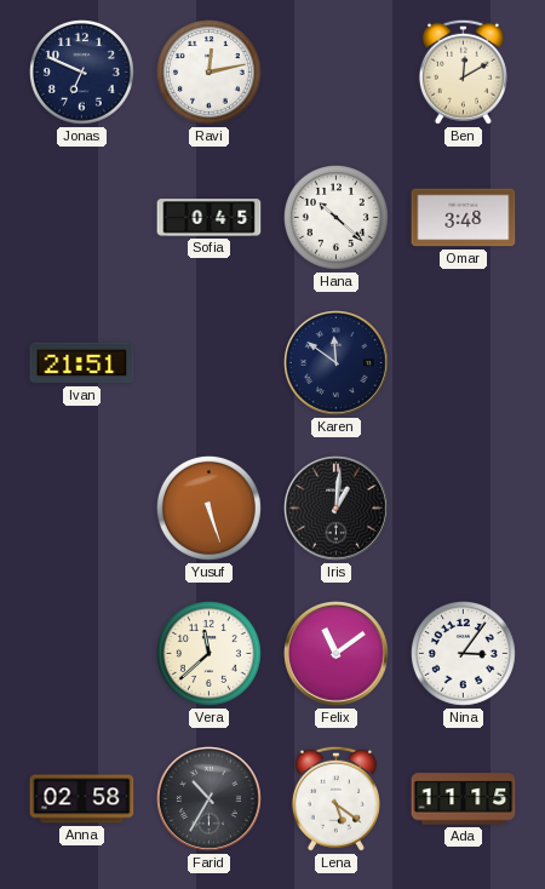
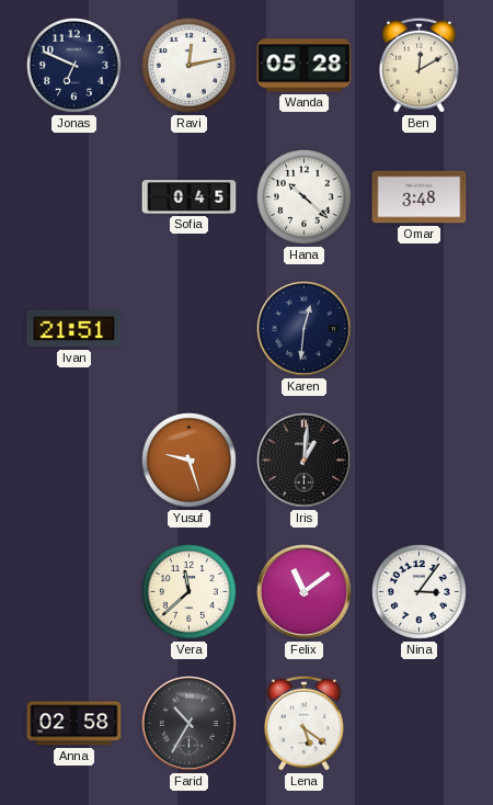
Wanda: none -> 05:28 (305, 66)
Karen: 11:51 -> 12:31 (305, 329)
Yusuf: 5:27 -> 9:27 (188, 460)
Ada: 11:15 -> none (464, 799)
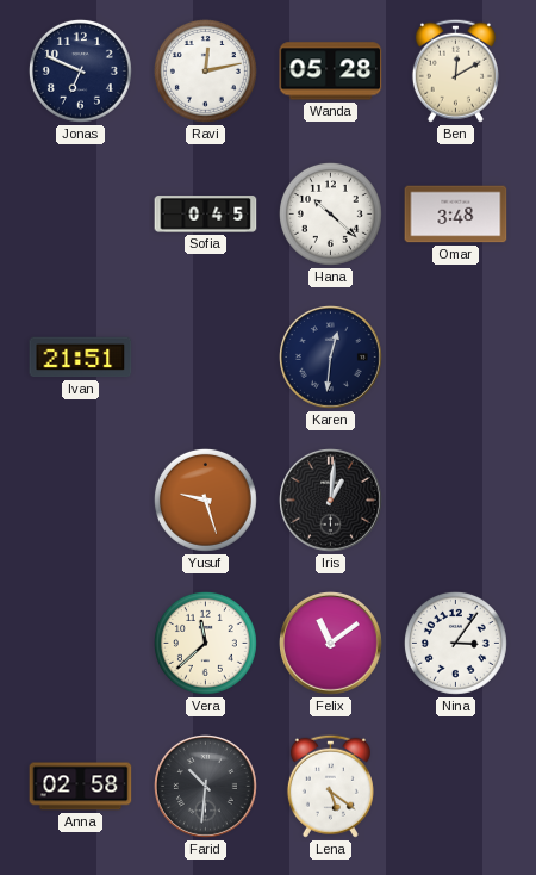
Farid: 10:35 -> 10:31 (206, 787)
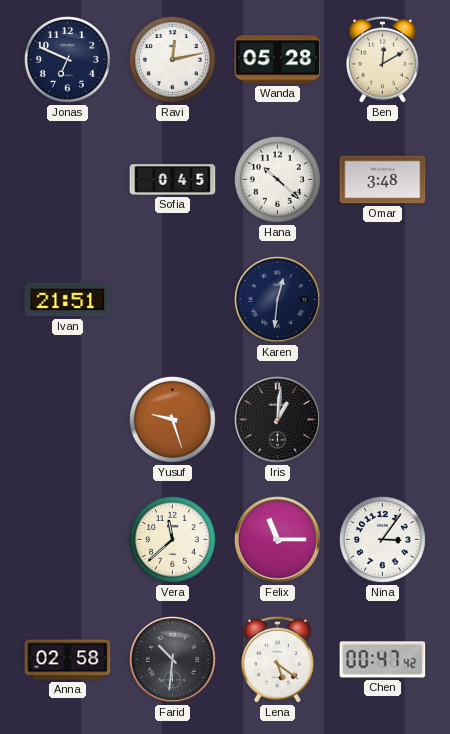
Felix: 11:09 -> 11:15 (278, 540)
Chen: none -> 00:47 (383, 660)
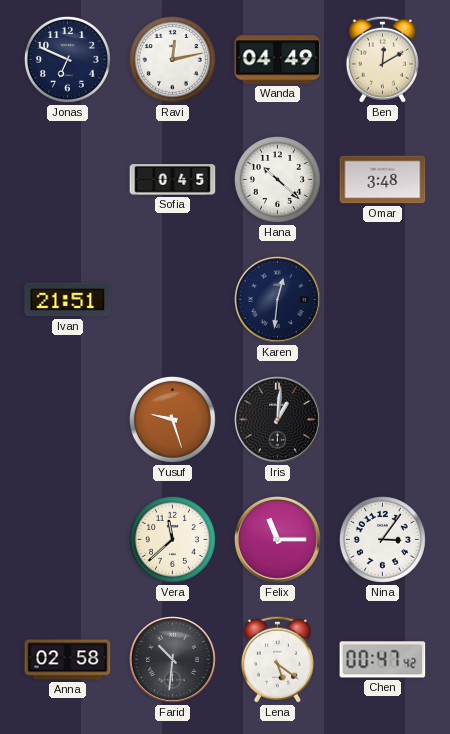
Wanda: 05:28 -> 04:49 (278, 60)
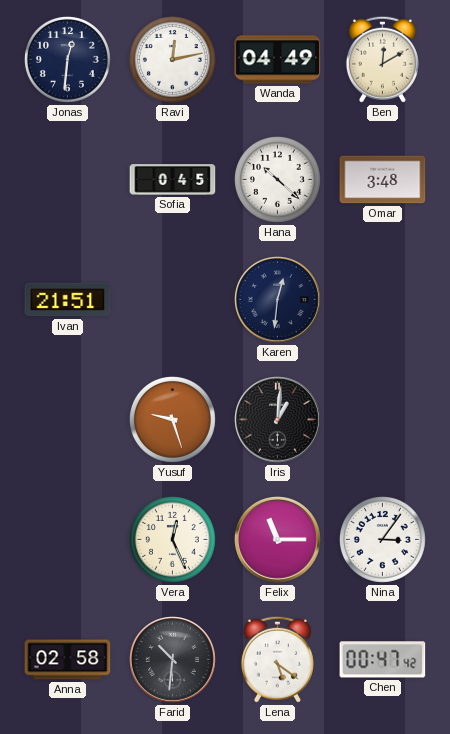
Jonas: 6:49 -> 12:31 (67, 59)
Vera: 11:38 -> 12:26 (172, 539)
